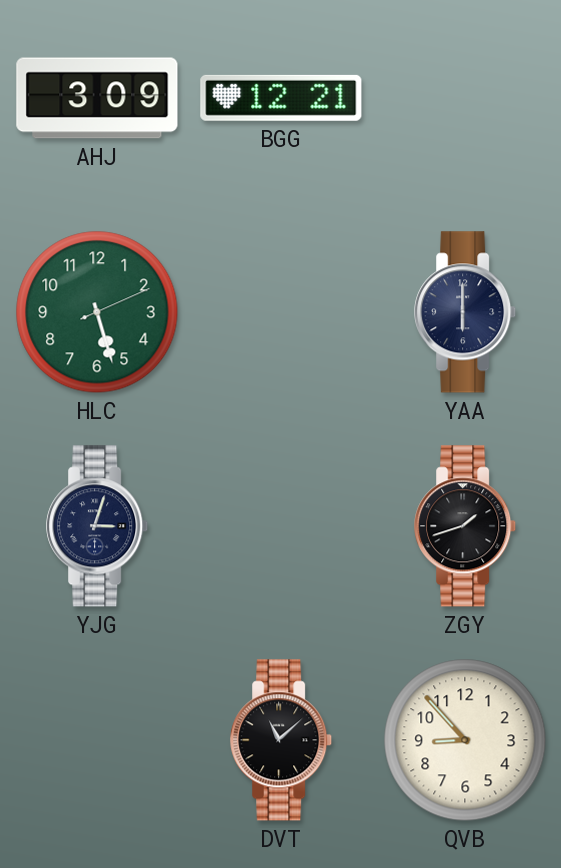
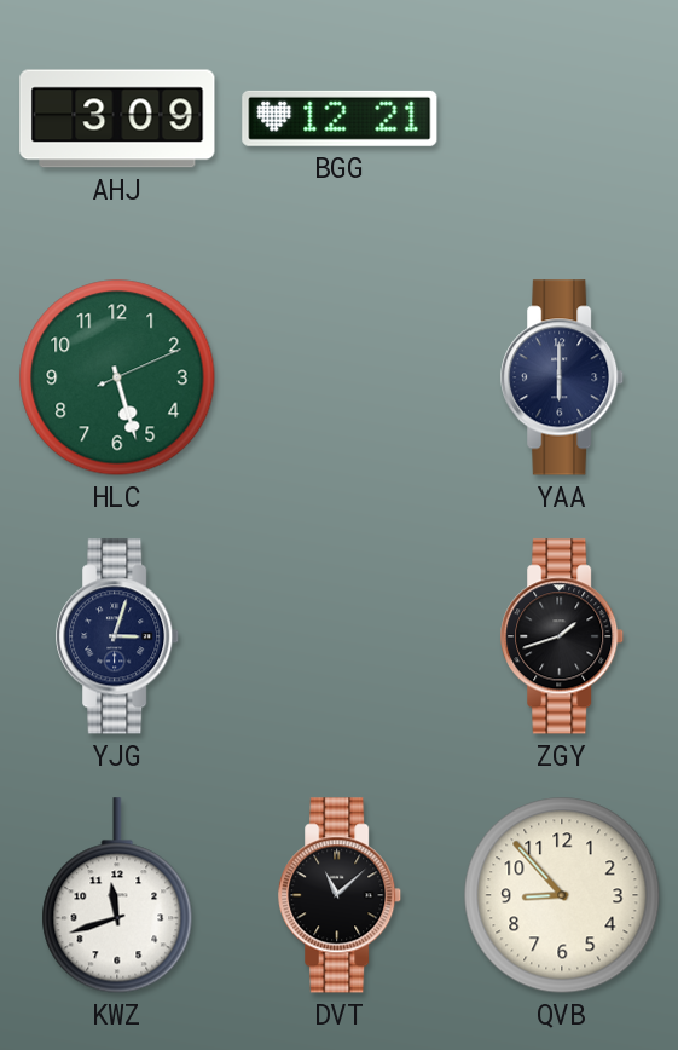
KWZ: none -> 11:42 (117, 895)
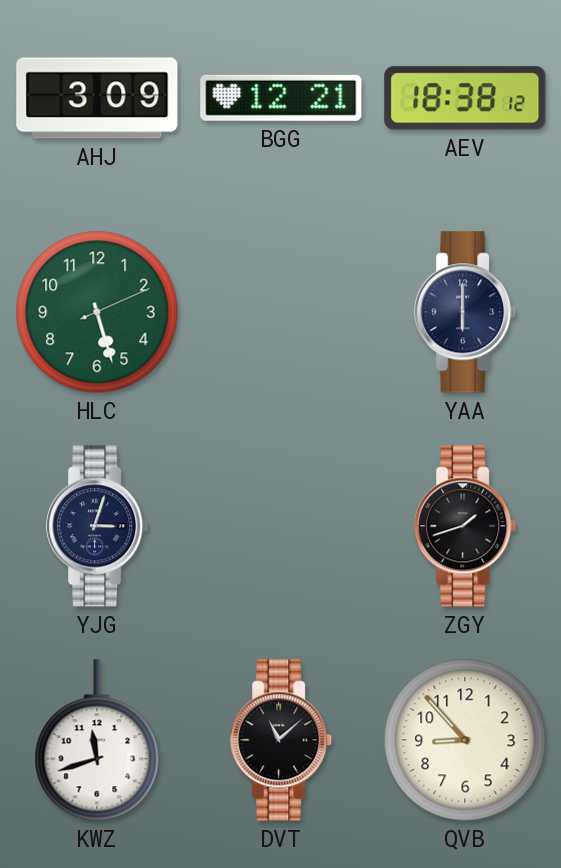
AEV: none -> 18:38 (465, 98)
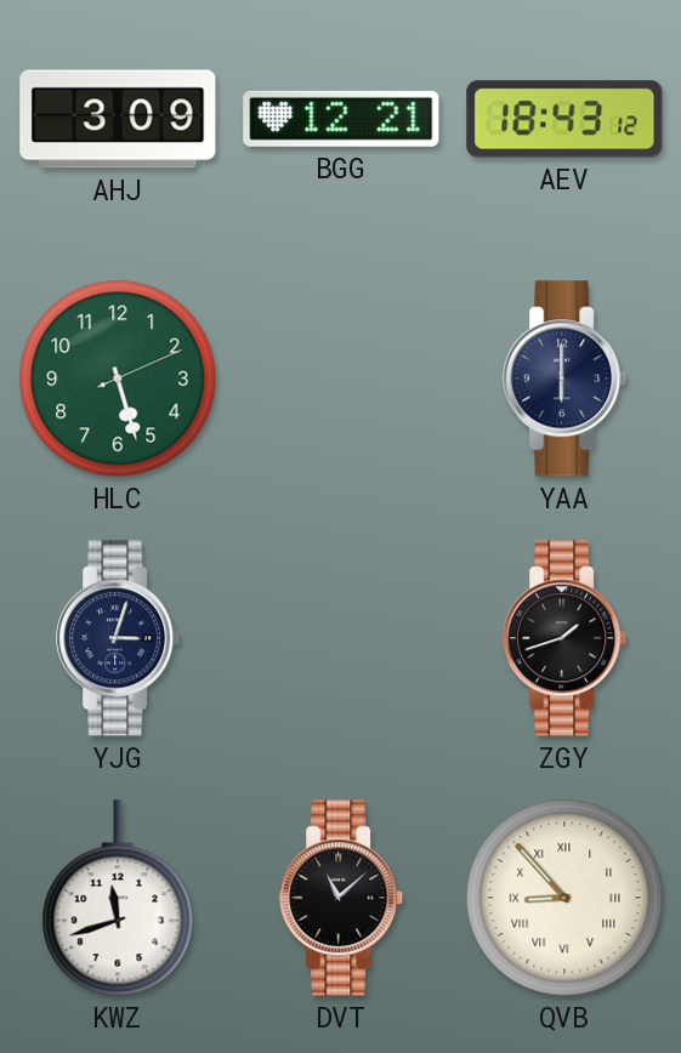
AEV: 18:38 -> 18:43 (564, 119)
QVB numerals: Arabic -> Roman (564, 898)
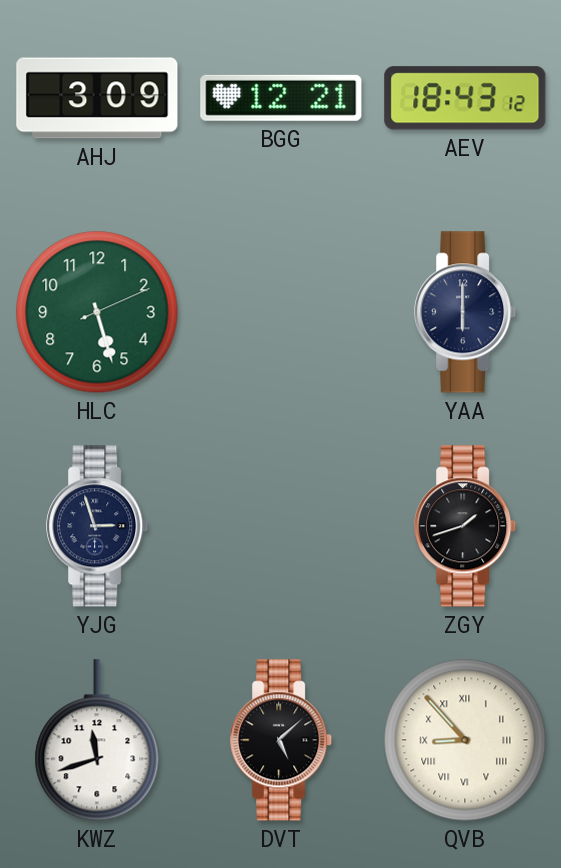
YJG: 3:03 -> 2:57 (98, 526)
DVT: 11:08 -> 5:08 (282, 740)
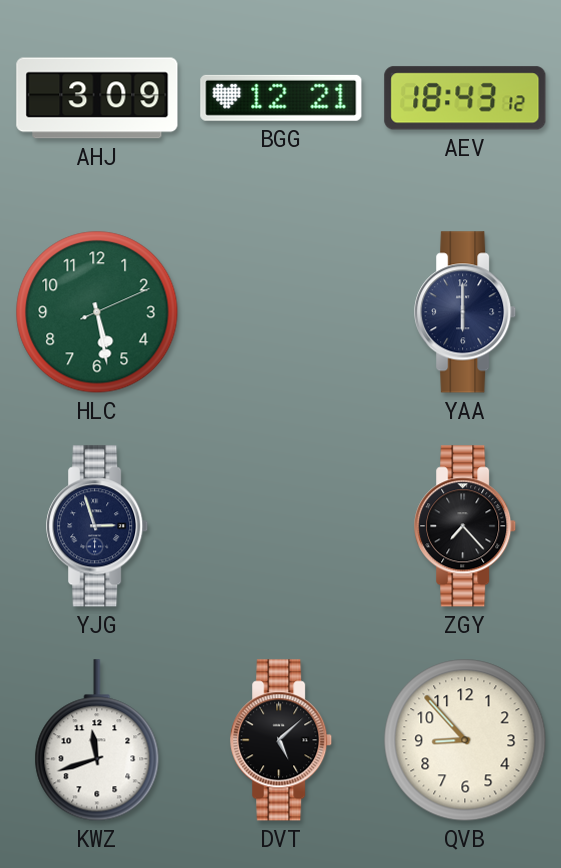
HLC: 5:27 -> 5:28 (97, 312)
ZGY: 1:42 -> 7:23 (466, 526)
QVB numerals: Roman -> Arabic (465, 740)
